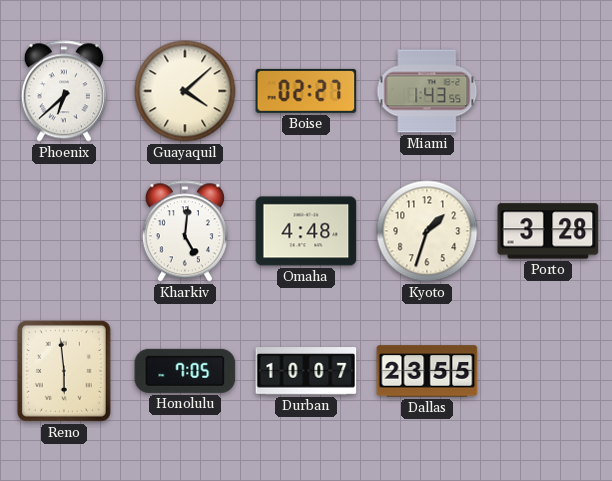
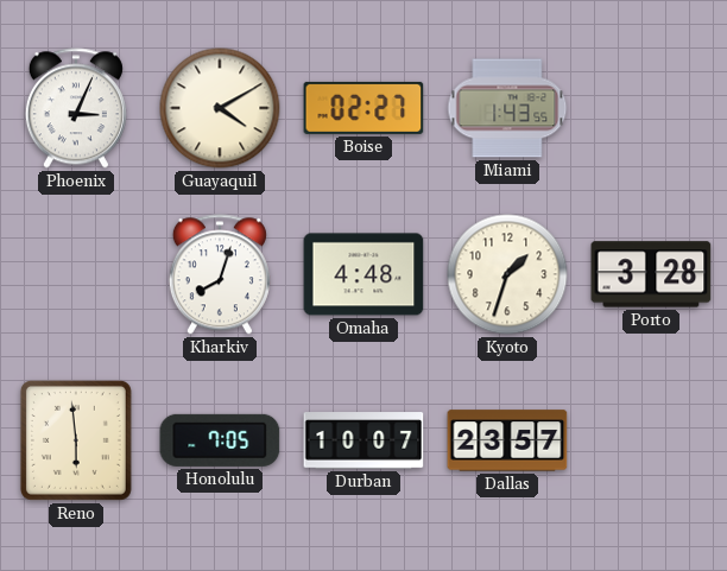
Phoenix: 6:38 -> 3:04 (76, 108)
Guayaquil: 4:08 -> 4:10 (220, 108)
Kharkiv: 5:01 -> 8:03 (220, 274)
Dallas: 23:55 -> 23:57 (507, 440)
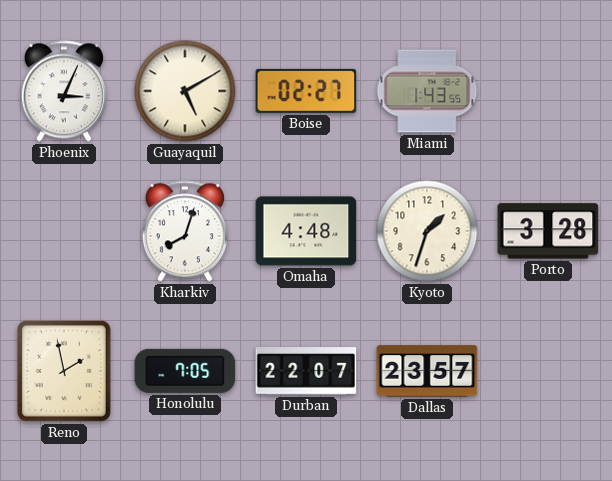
Guayaquil: 4:10 -> 5:10 (185, 91)
Reno: 5:59 -> 1:58 (64, 371)
Durban: 10:07 -> 22:07 (306, 371)
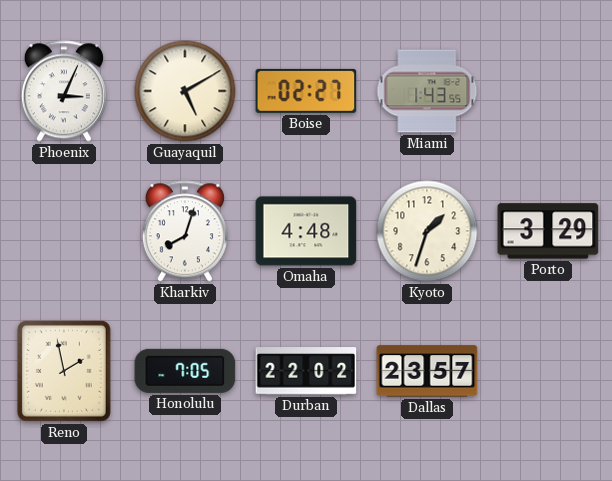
Porto: 3:28 -> 3:29 (548, 231)
Durban: 22:07 -> 22:02 (306, 371)
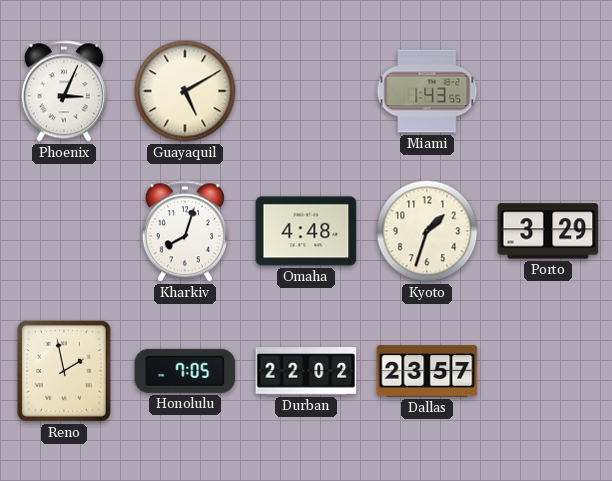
Boise: 02:27 -> none (306, 91)
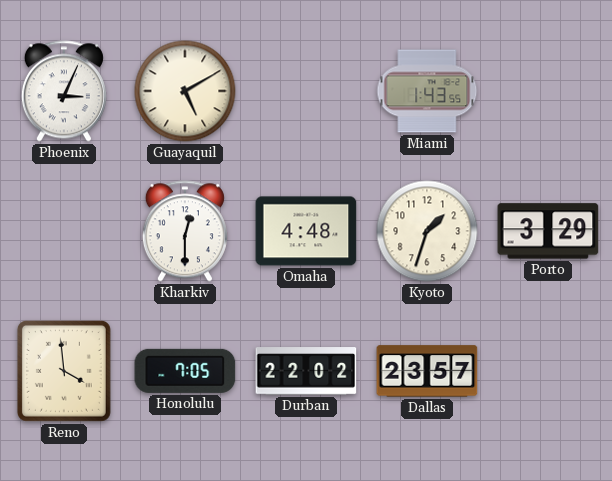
Kharkiv: 8:03 -> 12:30 (185, 231)
Reno: 1:58 -> 3:59 (64, 371)
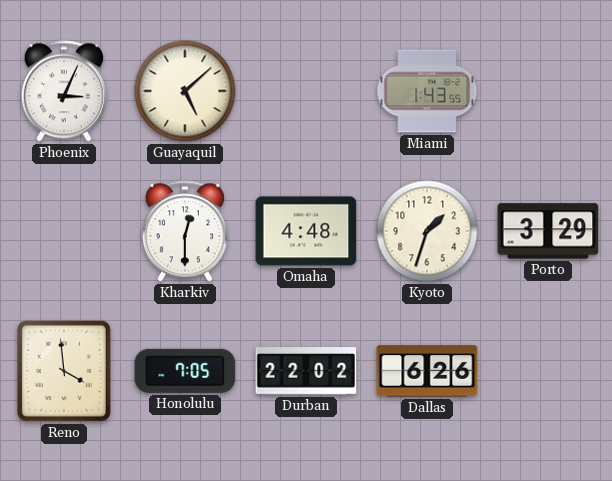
Guayaquil: 5:10 -> 5:08 (185, 91)
Dallas: 23:57 -> 6:26 (427, 371)
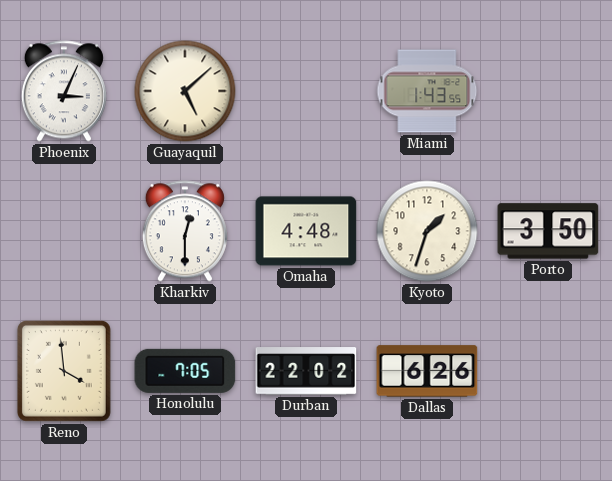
Porto: 3:29 -> 3:50 (548, 231)
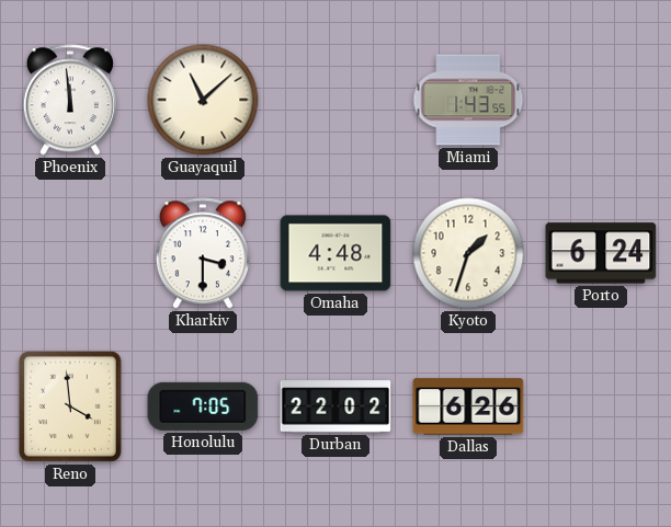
Phoenix: 3:04 -> 11:59 (70, 100)
Guayaquil: 5:08 -> 11:08 (203, 100)
Kharkiv: 12:30 -> 3:30 (203, 253)
Porto: 3:50 -> 6:24 (601, 253)
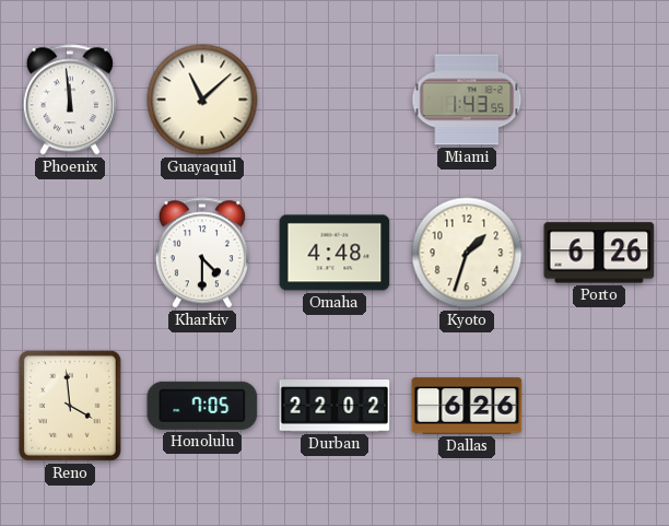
Kharkiv: 3:30 -> 4:30 (202, 253)
Porto: 6:24 -> 6:26 (599, 253)
